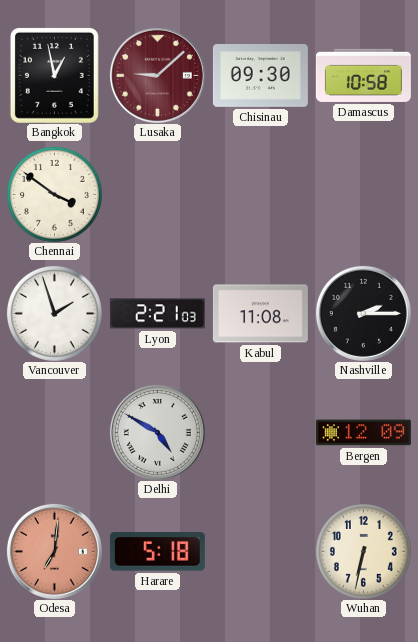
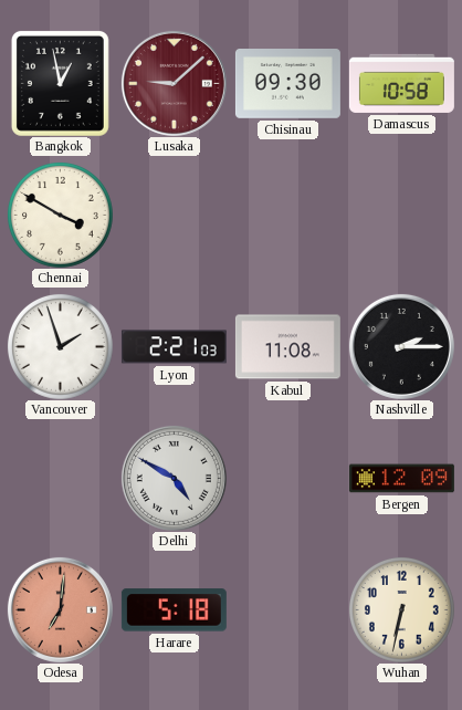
Chennai: 3:51 -> 3:50 (60, 215)
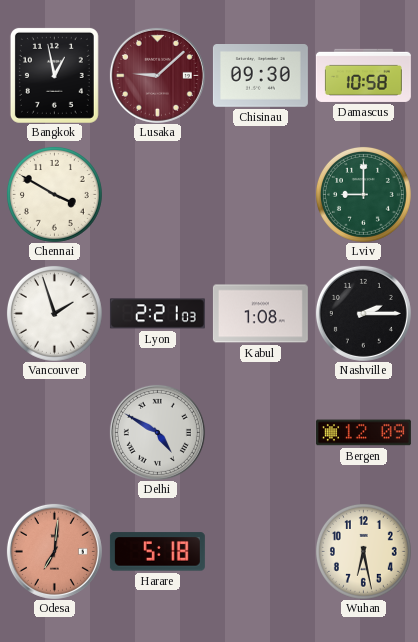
Lviv: none -> 9:00 (363, 194)
Kabul: 11:08 -> 1:08 (260, 314)
Wuhan: 6:32 -> 6:28 (363, 551)
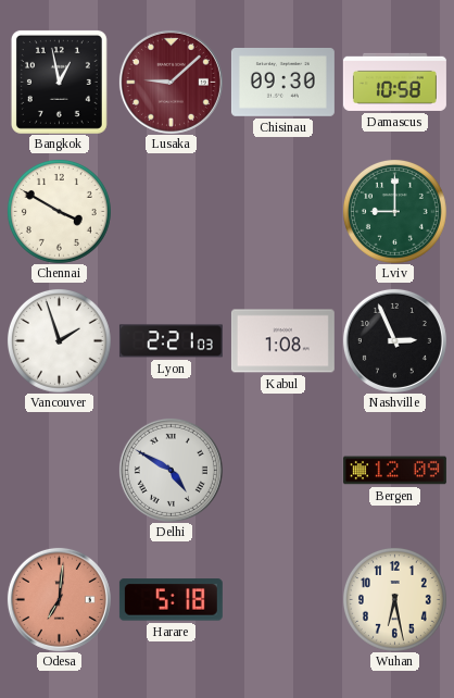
Nashville: 2:15 -> 2:56 (394, 340)
